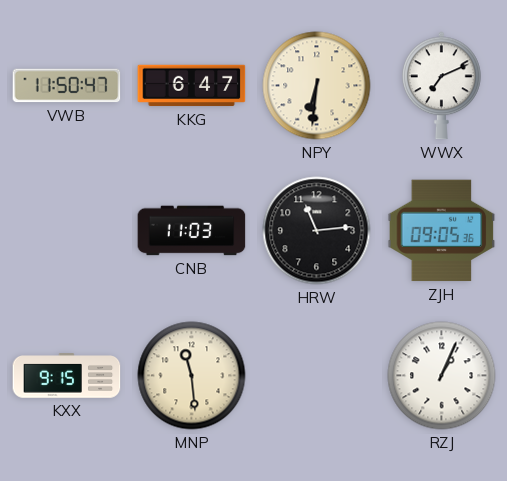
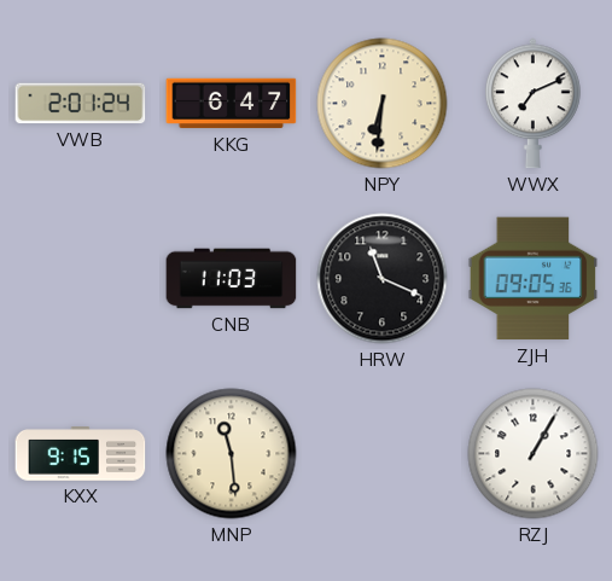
VWB: 11:50 -> 2:01 (81, 104)
HRW: 11:14 -> 11:19 (383, 279)
RZJ: 1:04 -> 1:05 (534, 454)
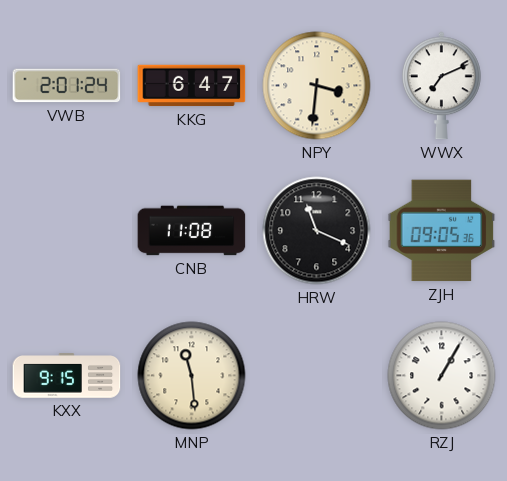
NPY: 6:31 -> 3:31 (317, 86)
CNB: 11:03 -> 11:08 (192, 231)
